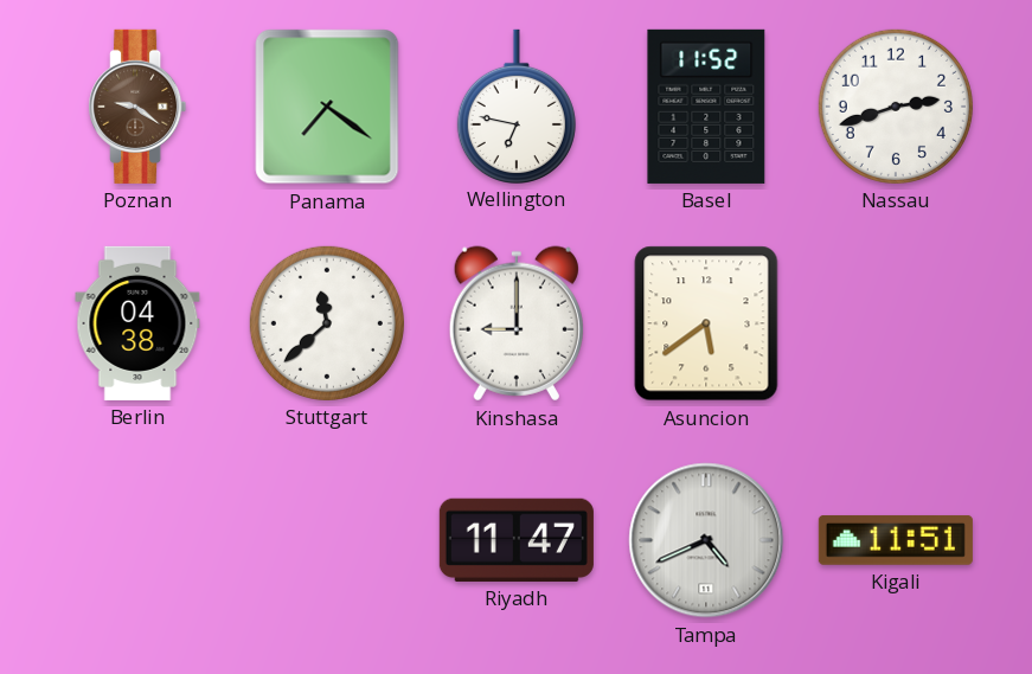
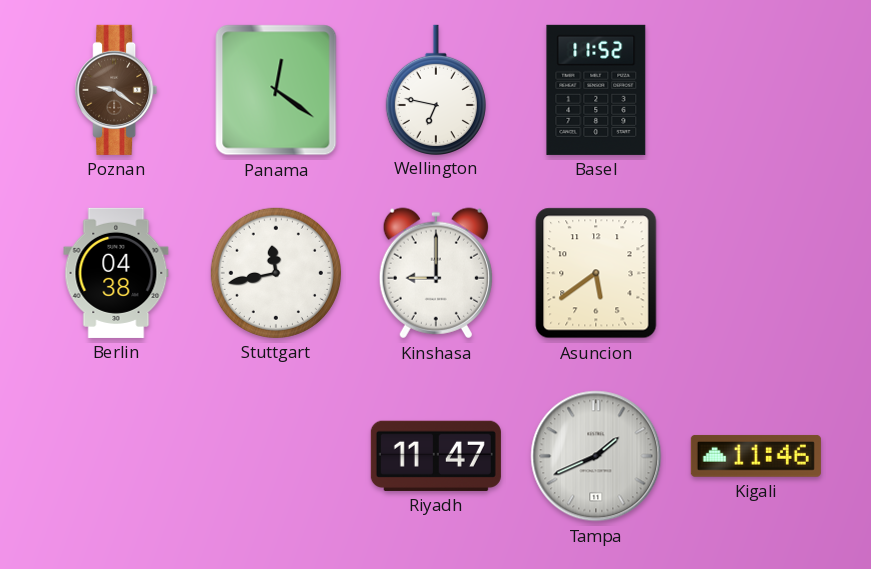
Panama: 7:21 -> 12:21 (276, 90)
Nassau: 2:42 -> none (896, 107)
Stuttgart: 11:38 -> 11:43 (276, 273)
Tampa: 4:41 -> 1:41 (596, 456)
Kigali: 11:51 -> 11:46 (756, 456)
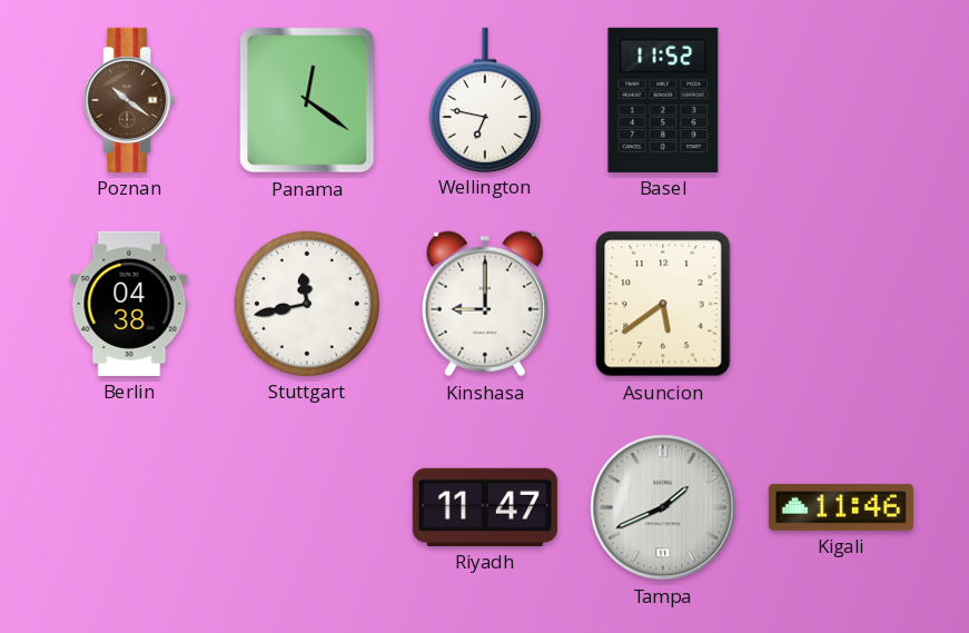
Poznan: 9:21 -> 10:21 (129, 100)
